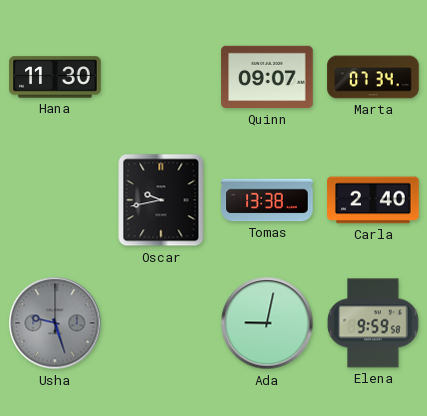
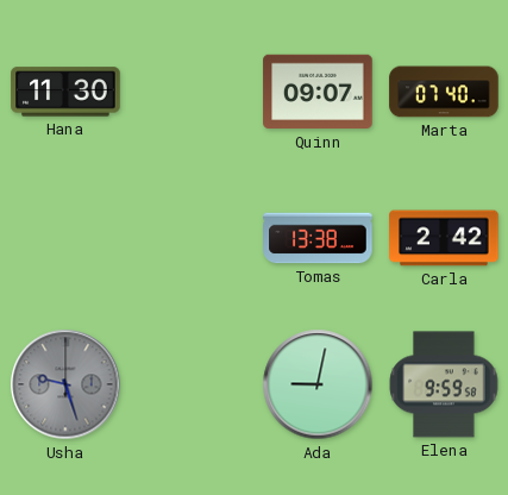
Marta: 07:34 -> 07:40 (444, 92)
Oscar: 9:43 -> none (161, 200)
Carla: 2:40 -> 2:42 (444, 238)
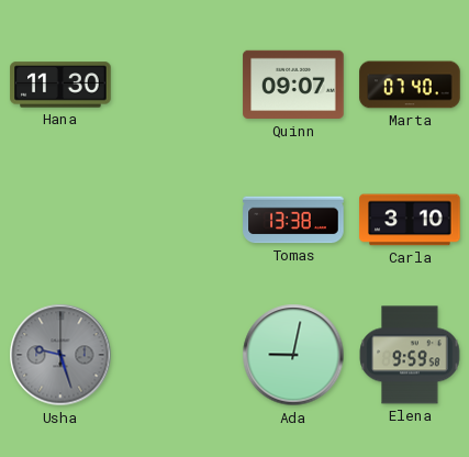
Carla: 2:42 -> 3:10 (410, 220)
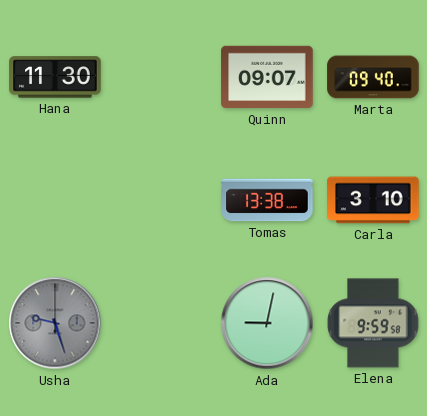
Marta: 07:40 -> 09:40 (373, 77)
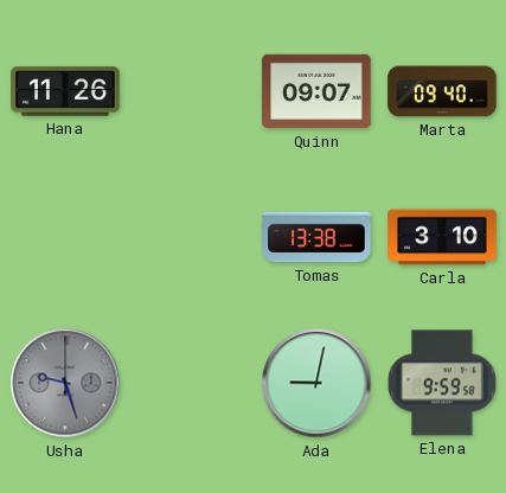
Hana: 11:30 -> 11:26 (65, 91)
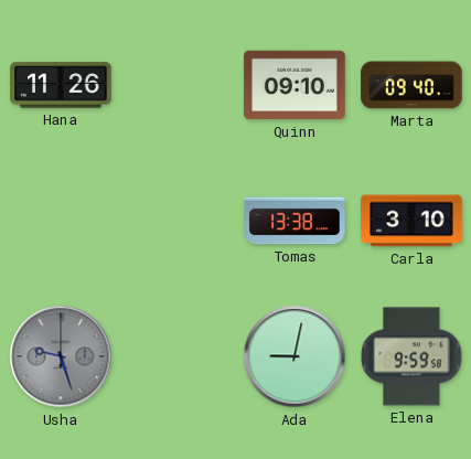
Quinn: 09:07 -> 09:10 (295, 85)
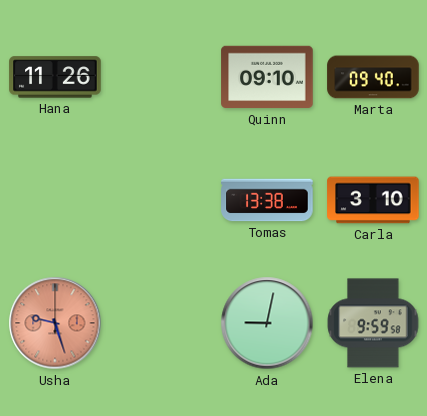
Usha dial: grey -> salmon (55, 323)
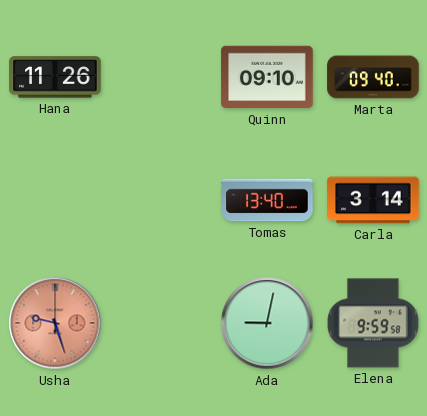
Tomas: 13:38 -> 13:40 (267, 200)
Carla: 3:10 -> 3:14 (373, 200)
